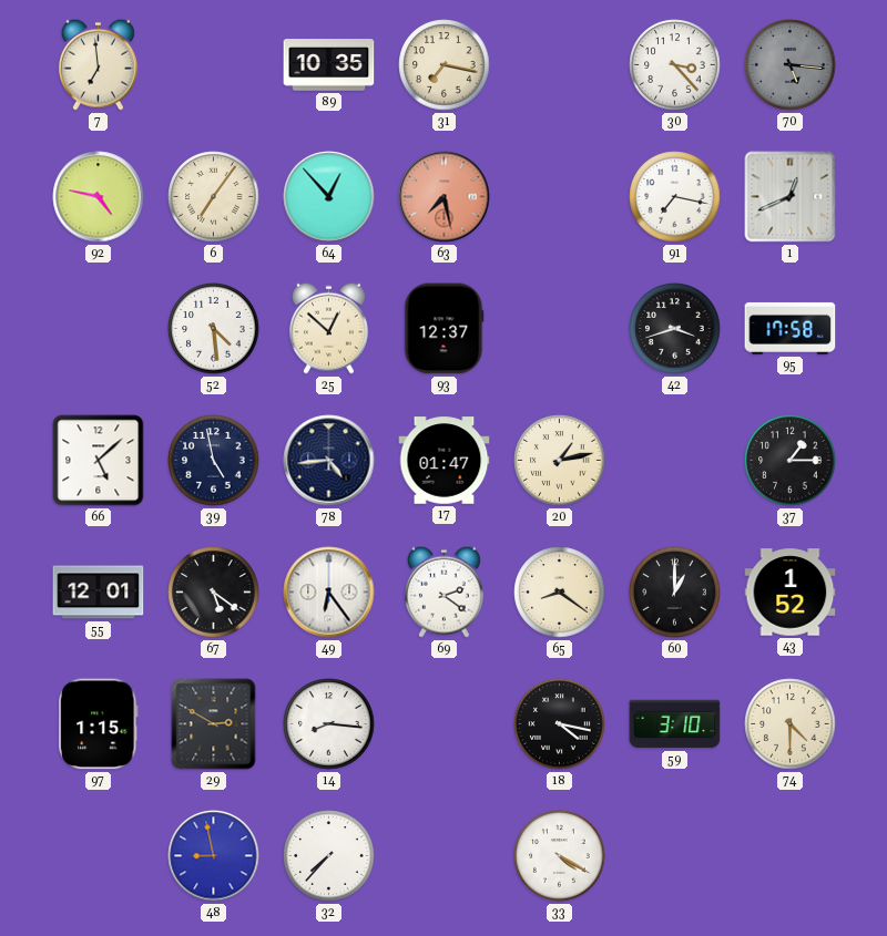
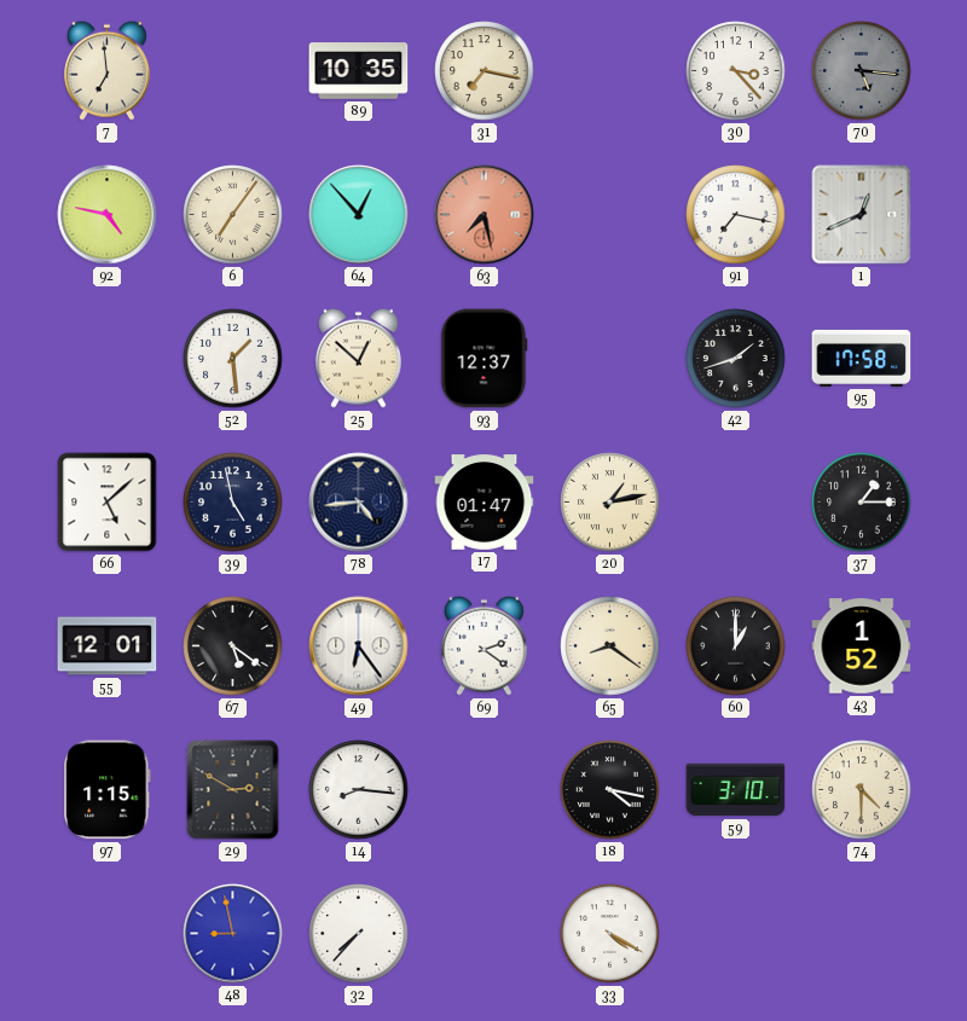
52: 4:29 -> 1:29 (233, 359)
42: 3:42 -> 1:42 (736, 359)
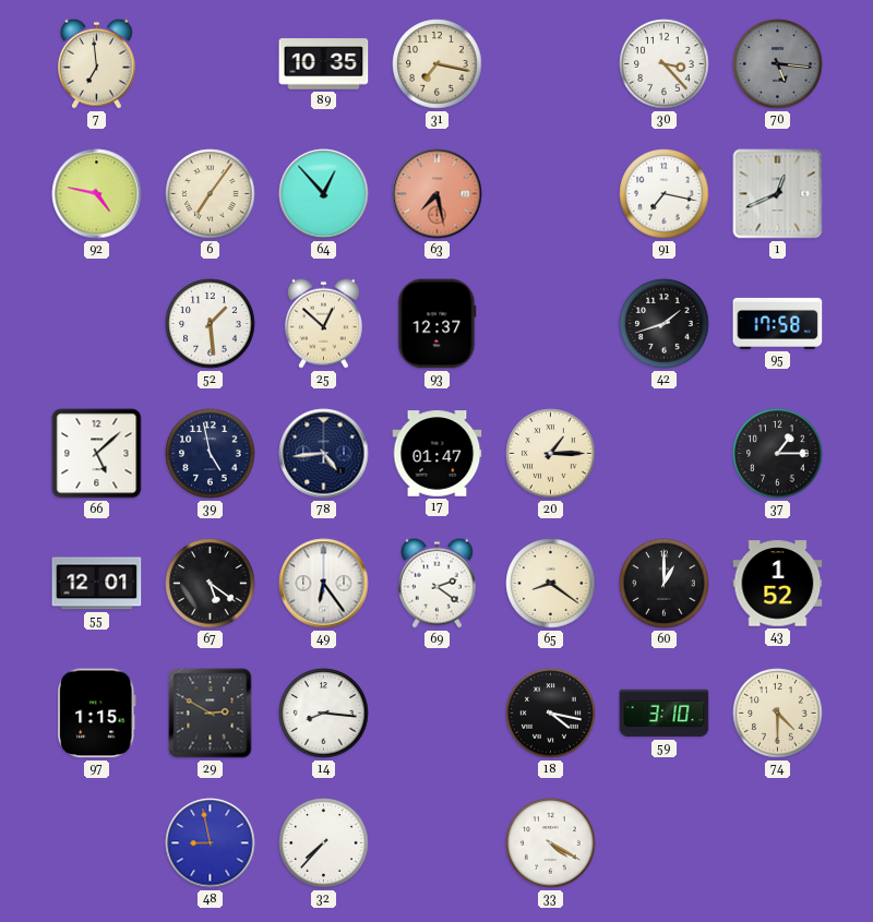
20: 1:13 -> 1:15 (551, 454)
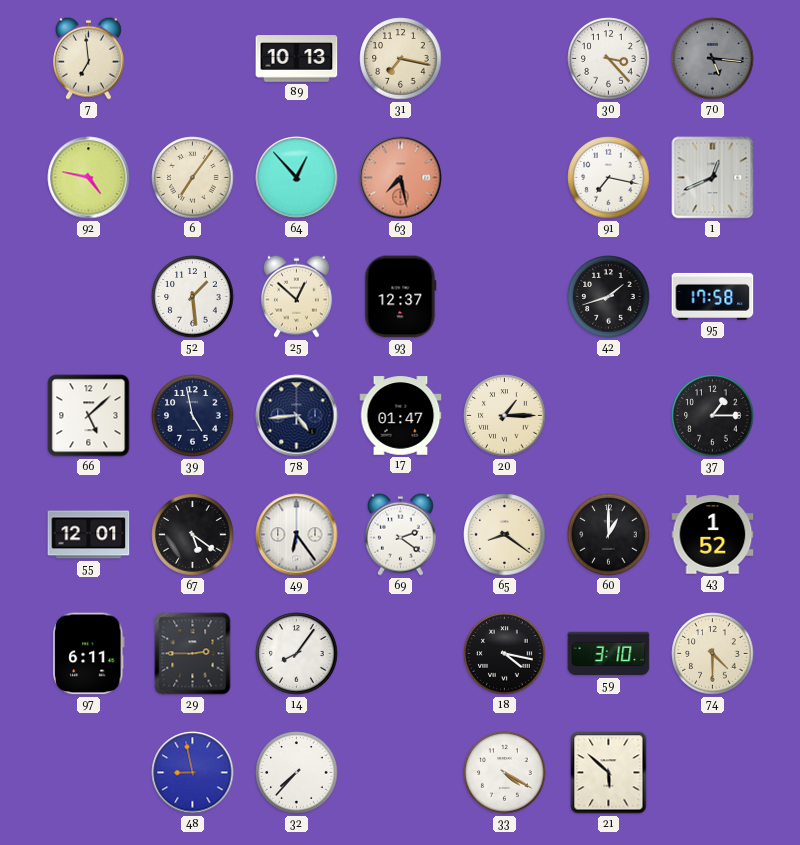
89: 10:35 -> 10:13 (297, 59)
97: 1:15 -> 6:11 (89, 654)
29: 2:50 -> 2:45 (193, 654)
14: 8:16 -> 8:06 (297, 654)
21: none -> 5:52 (609, 773)
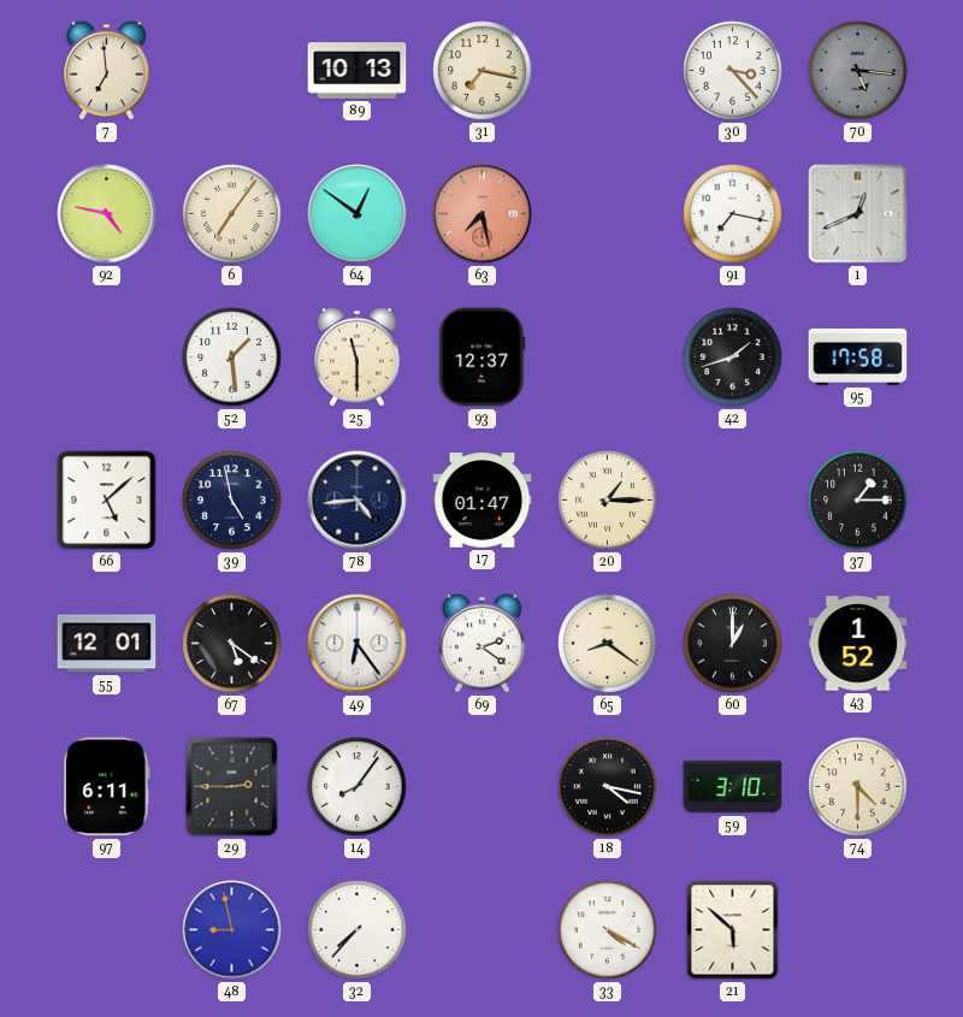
64: 12:53 -> 12:51 (358, 214)
25: 12:52 -> 11:30 (356, 356)
